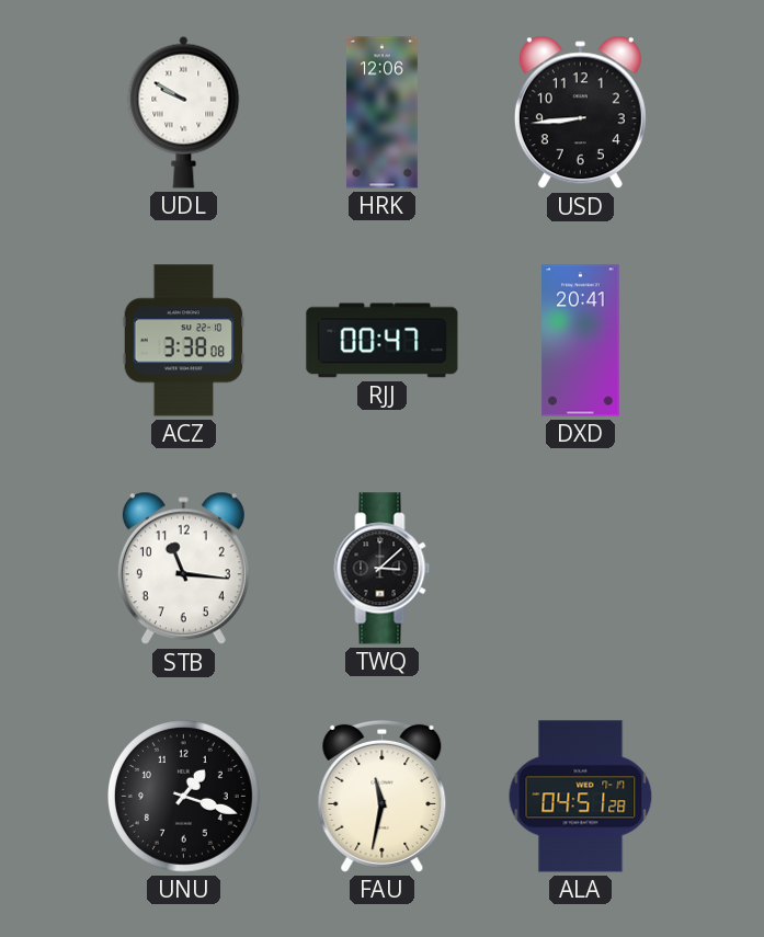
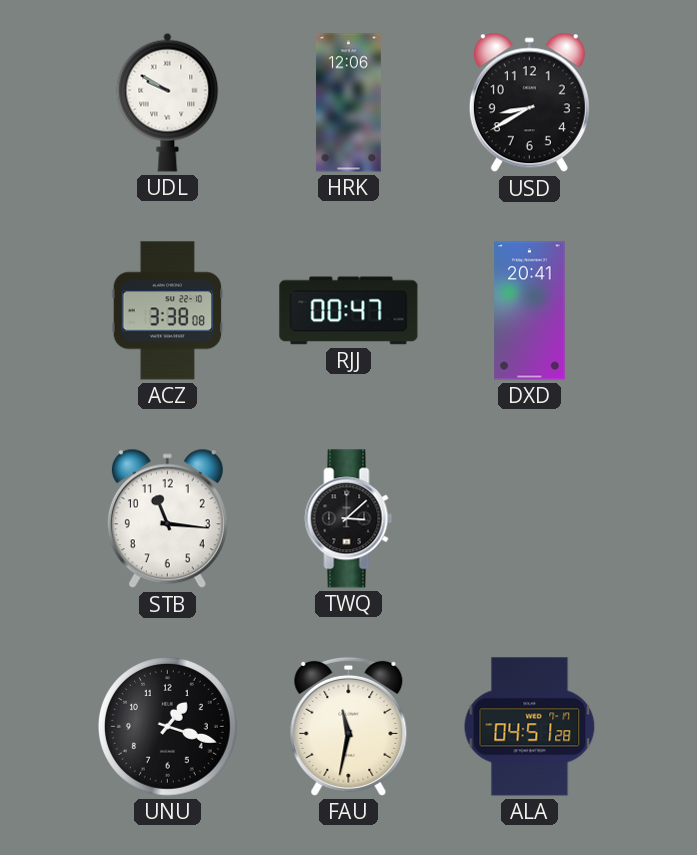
USD: 8:44 -> 8:40 (529, 103)
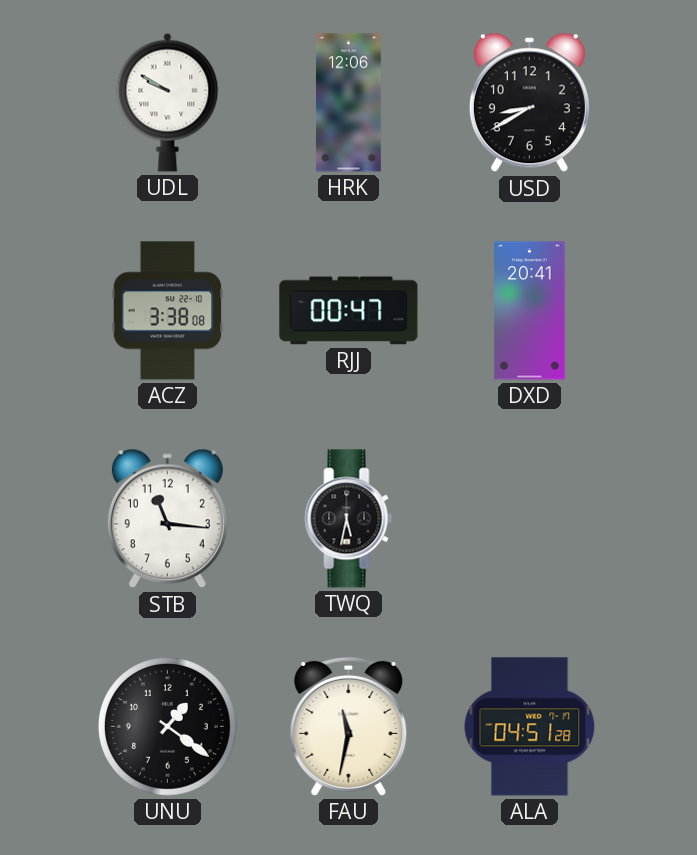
TWQ: 3:08 -> 5:32 (349, 519)
UNU: 1:18 -> 1:21 (168, 727)
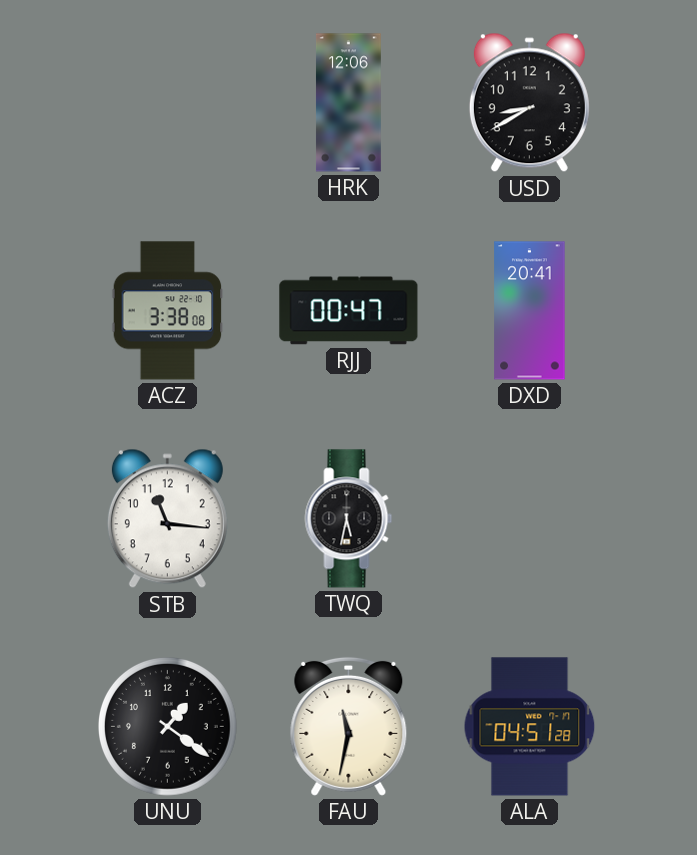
UDL: 9:50 -> none (168, 102)
